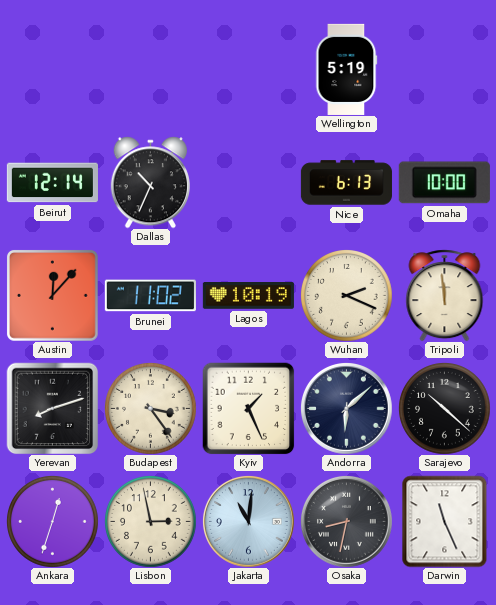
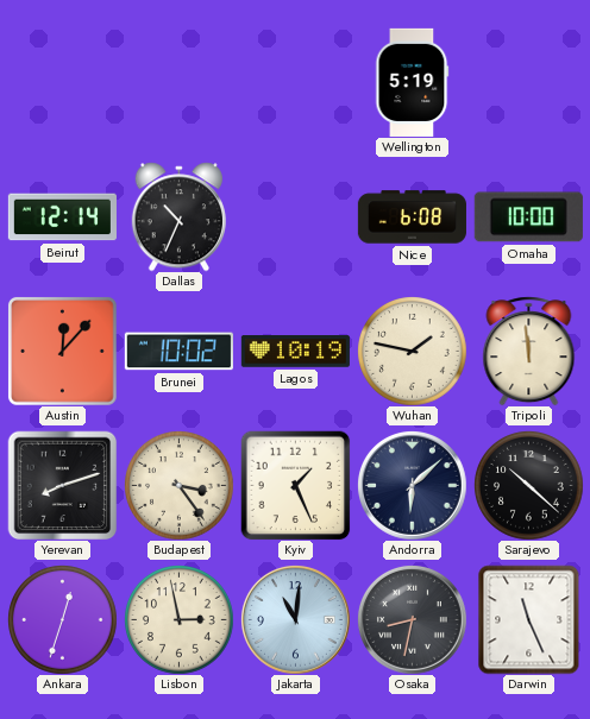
Nice: 6:13 -> 6:08 (412, 217)
Brunei: 11:02 -> 10:02 (178, 352)
Wuhan: 2:19 -> 1:47 (413, 352)
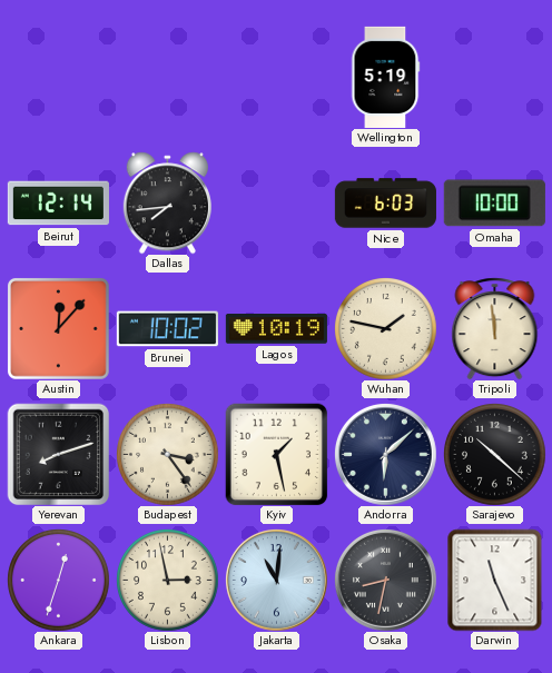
Dallas: 10:34 -> 7:44 (167, 202)
Nice: 6:08 -> 6:03 (385, 204)
Kyiv: 1:26 -> 1:28 (276, 454)
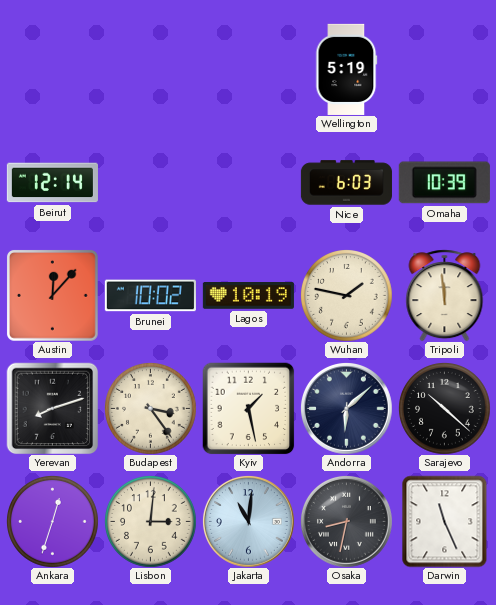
Dallas: 7:44 -> none (167, 202)
Omaha: 10:00 -> 10:39 (444, 183)
Lisbon: 2:58 -> 3:01 (151, 522)
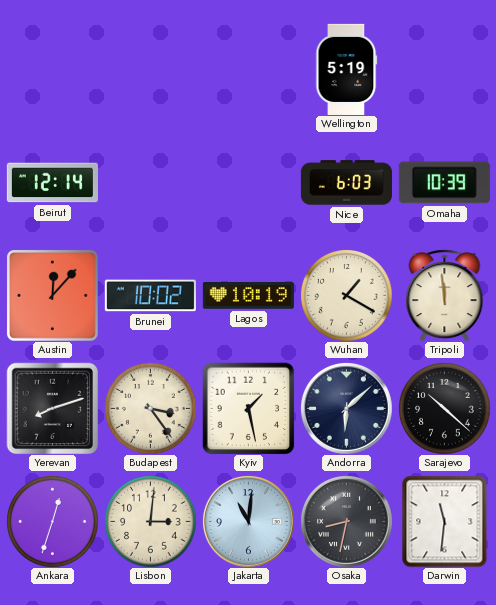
Wuhan: 1:47 -> 1:20 (347, 296)
Darwin: 11:26 -> 11:31 (445, 521)
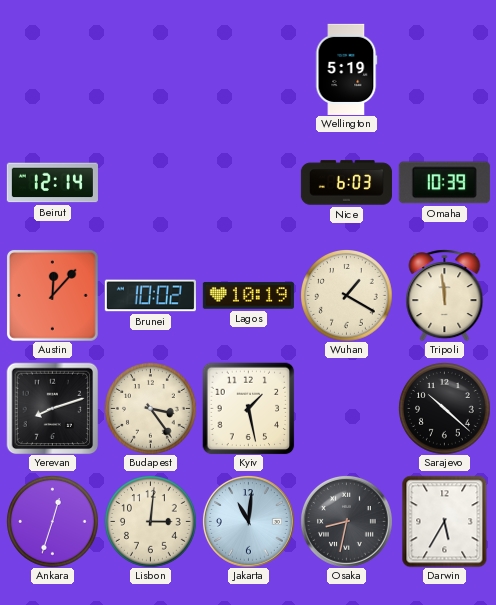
Andorra: 6:08 -> none (346, 408)
Darwin: 11:31 -> 5:35 (445, 521)
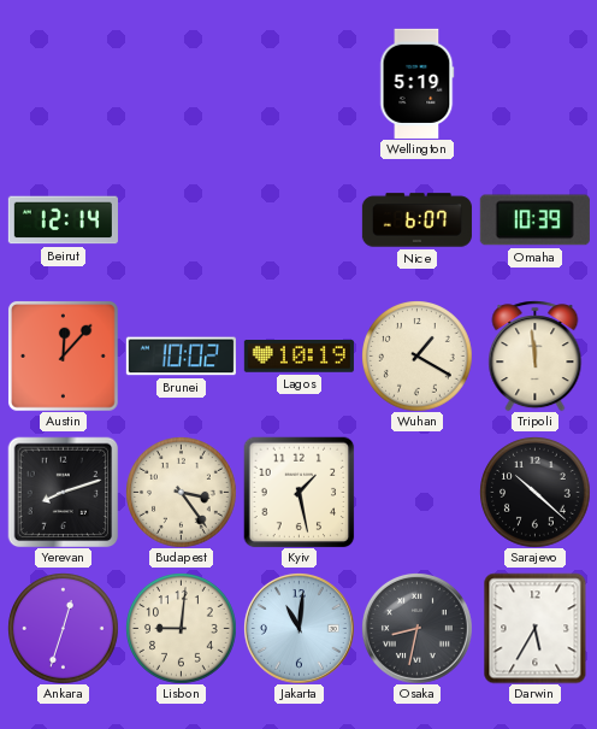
Nice: 6:03 -> 6:07 (416, 221)
Lisbon: 3:01 -> 9:01 (182, 629)
